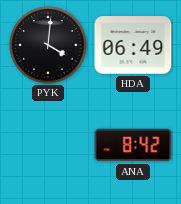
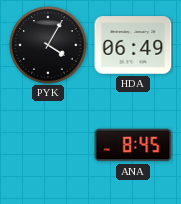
PYK: 4:01 -> 4:05 (48, 45)
ANA: 8:42 -> 8:45 (133, 145)
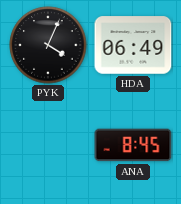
PYK: 4:05 -> 4:04 (48, 45)
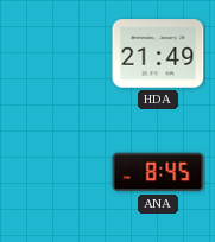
PYK: 4:04 -> none (48, 45)
HDA: 06:49 -> 21:49 (158, 53)
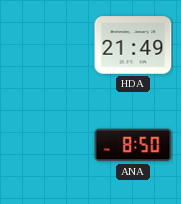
ANA: 8:45 -> 8:50 (133, 145)
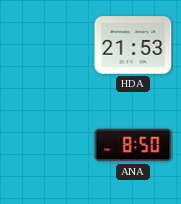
HDA: 21:49 -> 21:53 (133, 45)
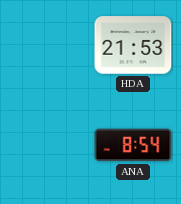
ANA: 8:50 -> 8:54 (133, 145)
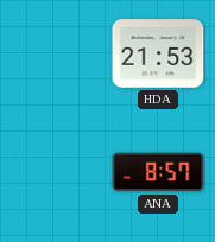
ANA: 8:54 -> 8:57 (158, 172)
